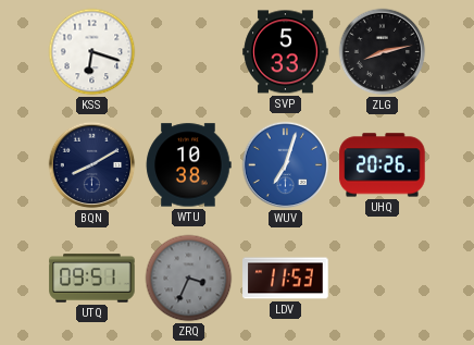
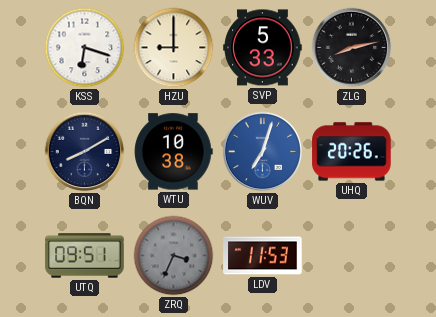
HZU: none -> 9:00 (174, 48)
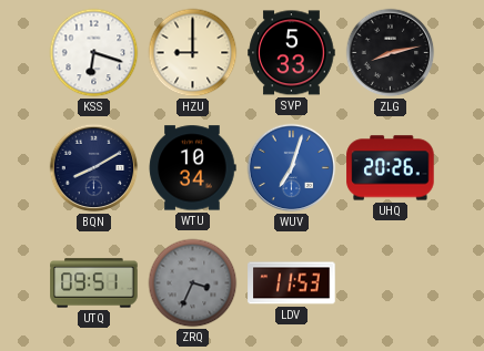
WTU: 10:38 -> 10:34 (192, 168)
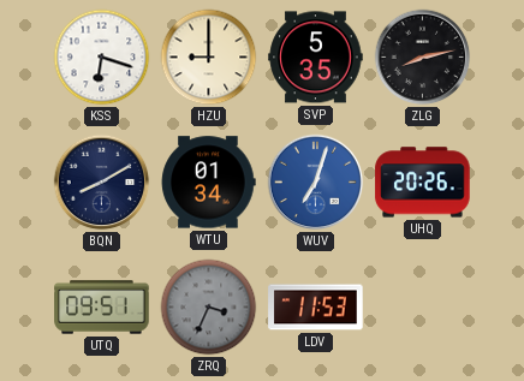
SVP: 5:33 -> 5:35 (316, 58)
WTU: 10:34 -> 01:34 (208, 183)
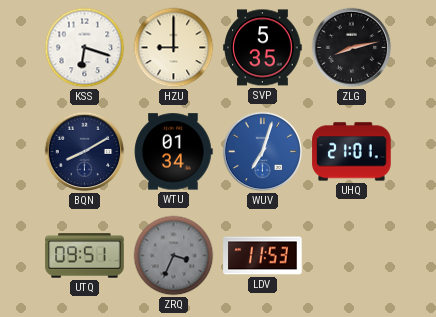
UHQ: 20:26 -> 21:01 (352, 152)
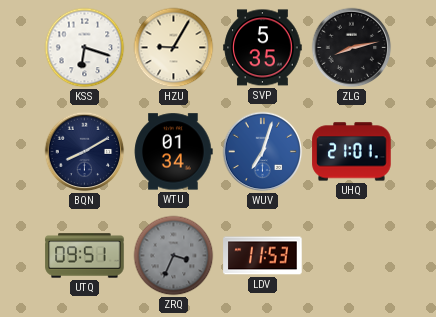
HZU: 9:00 -> 9:05 (174, 48)
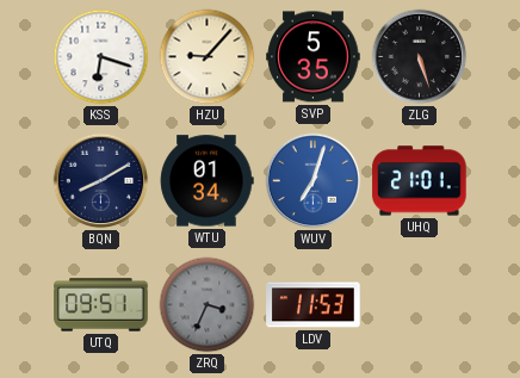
HZU: 9:05 -> 9:07 (208, 57)
ZLG: 8:13 -> 5:27 (420, 57)
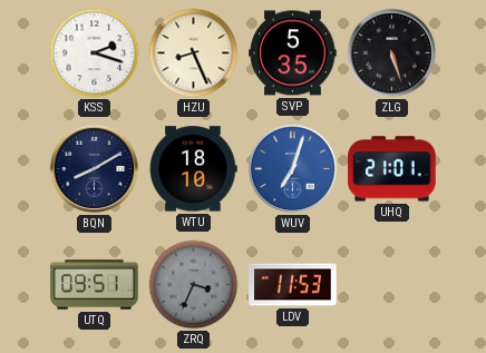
KSS: 6:18 -> 2:18 (95, 53)
HZU: 9:07 -> 8:26 (194, 53)
WTU: 01:34 -> 18:10 (193, 169)
